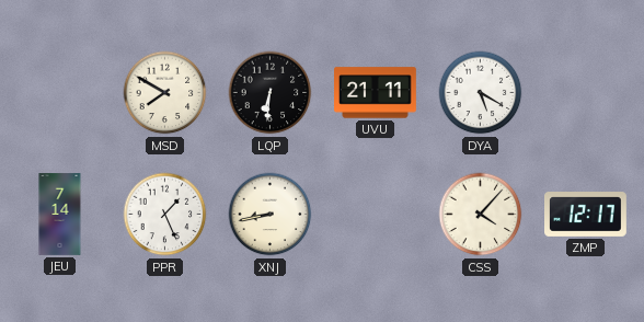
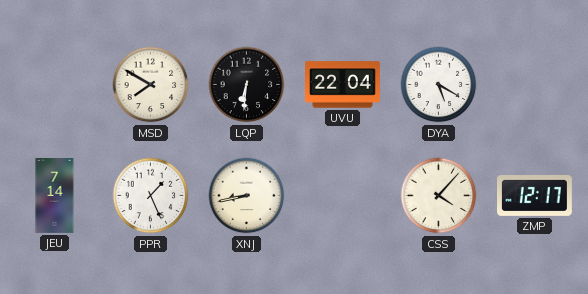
UVU: 21:11 -> 22:04 (343, 85)
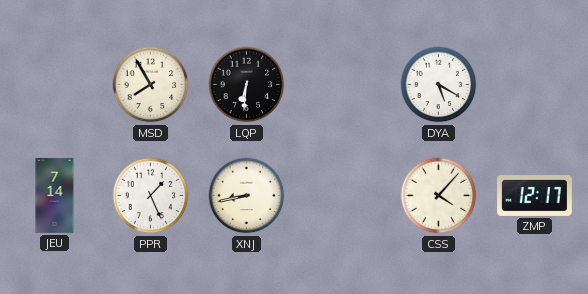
MSD: 7:50 -> 7:55 (151, 85)
UVU: 22:04 -> none (343, 85)
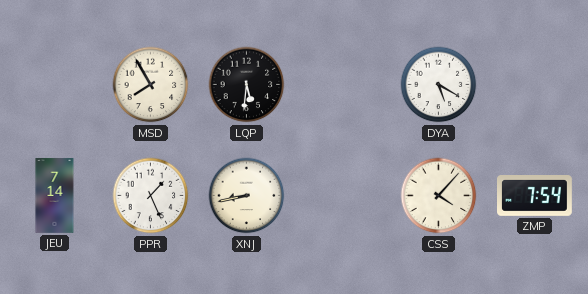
LQP: 6:31 -> 5:31 (247, 85)
ZMP: 12:17 -> 7:54 (535, 196)
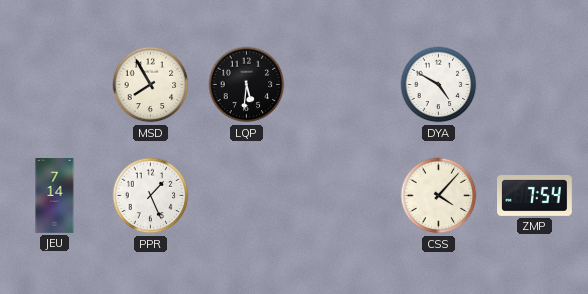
DYA: 5:20 -> 4:50 (439, 85)
XNJ: 8:43 -> none (247, 196)
